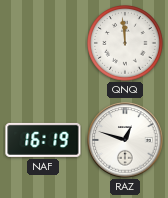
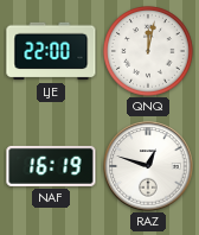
LJE: none -> 22:00 (51, 51)
QNQ: 11:59 -> 12:02 (149, 52)
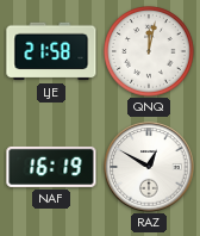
LJE: 22:00 -> 21:58 (51, 51)
RAZ: 12:48 -> 12:50 (149, 167)
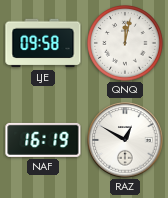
LJE: 21:58 -> 09:58 (43, 43)
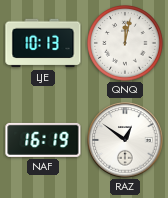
LJE: 09:58 -> 10:13 (43, 43)
RAZ: 12:50 -> 12:51 (125, 140)
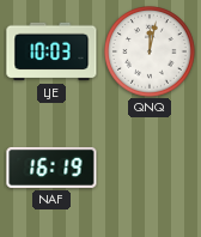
LJE: 10:13 -> 10:03 (51, 51)
RAZ: 12:51 -> none (125, 140)
